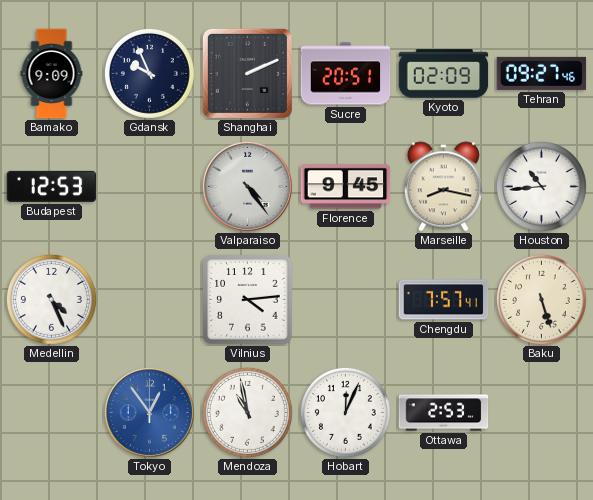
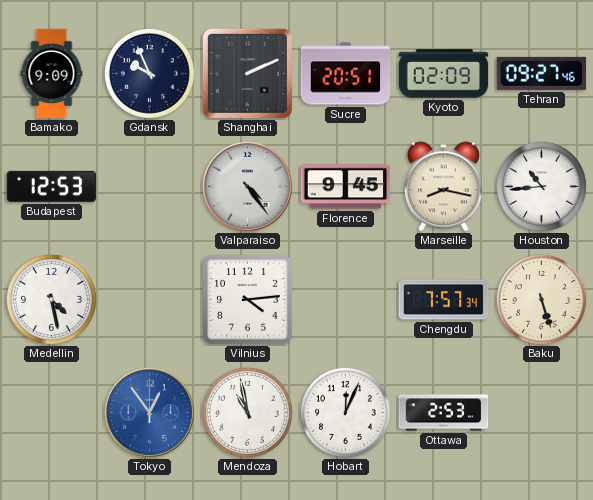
Medellin: 4:26 -> 4:28 (51, 299)
Chengdu: 7:57:41 -> 7:57:34 (444, 300)
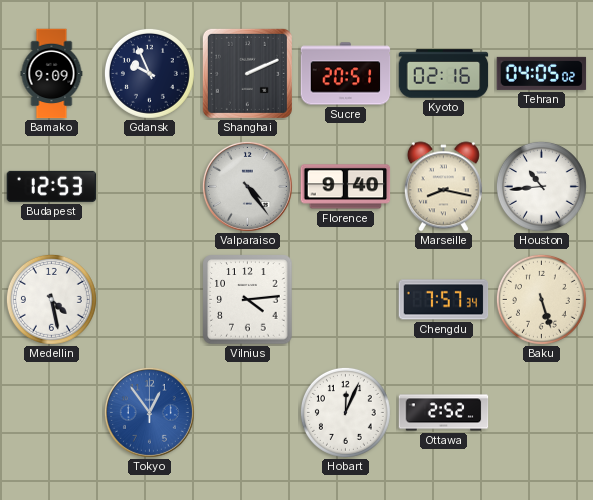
Kyoto: 02:09 -> 02:16 (444, 74)
Tehran: 09:27 -> 04:05 (542, 73)
Florence: 9:45 -> 9:40 (346, 187)
Mendoza: 10:58 -> none (247, 412)
Ottawa: 2:53 -> 2:52 (444, 413)
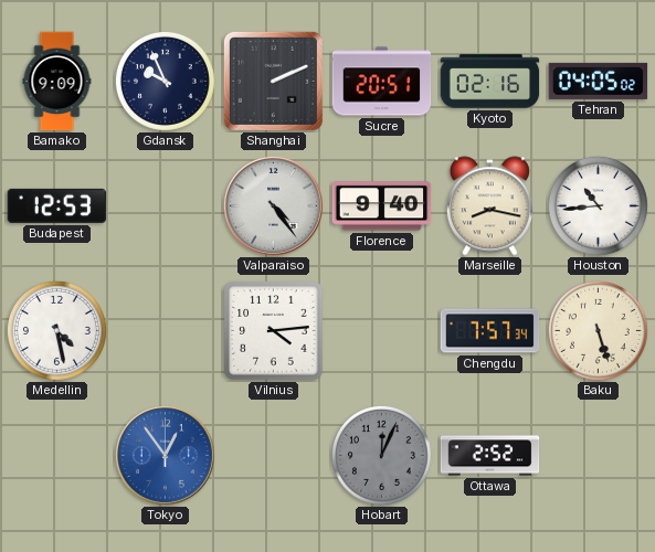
Hobart dial: white -> grey (381, 455)
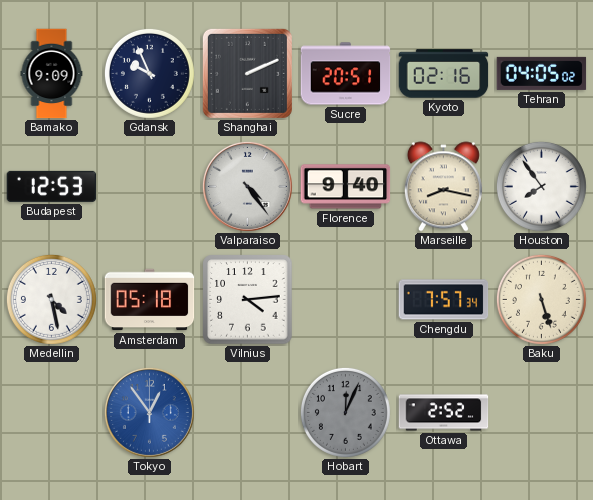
Houston: 10:44 -> 7:54 (541, 186)
Amsterdam: none -> 05:18 (150, 300)
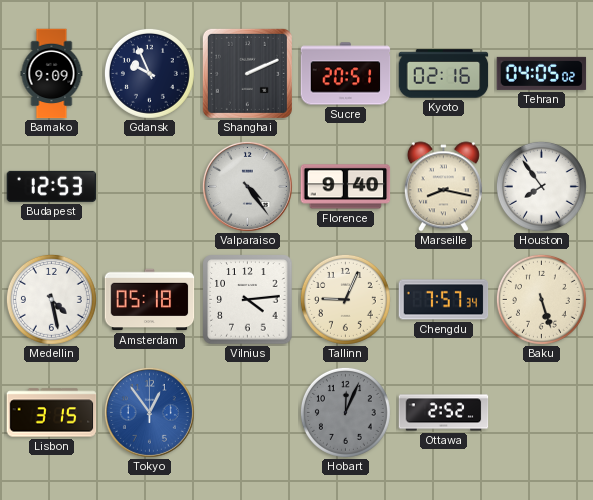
Tallinn: none -> 9:04 (345, 299)
Lisbon: none -> 3:15 (52, 413)
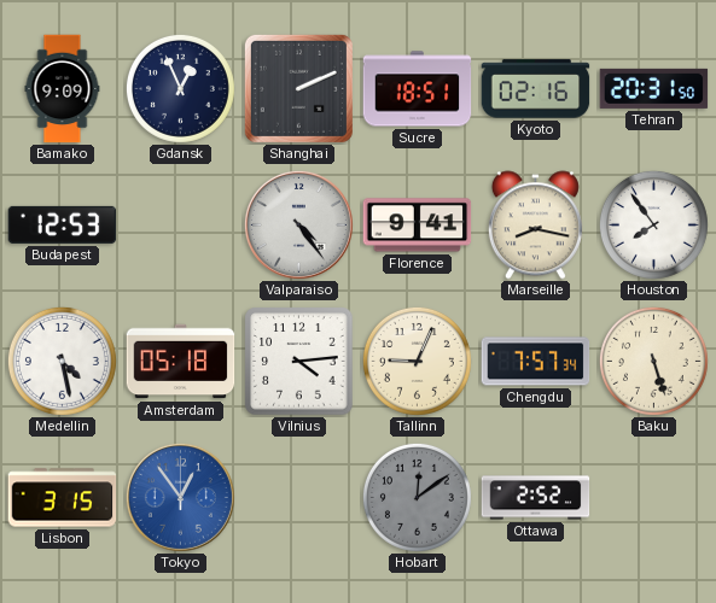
Gdansk: 9:56 -> 12:56 (180, 88)
Sucre: 20:51 -> 18:51 (418, 89)
Tehran: 04:05 -> 20:31 (654, 88)
Florence: 9:40 -> 9:41 (418, 226)
Hobart: 12:04 -> 12:09 (417, 497)
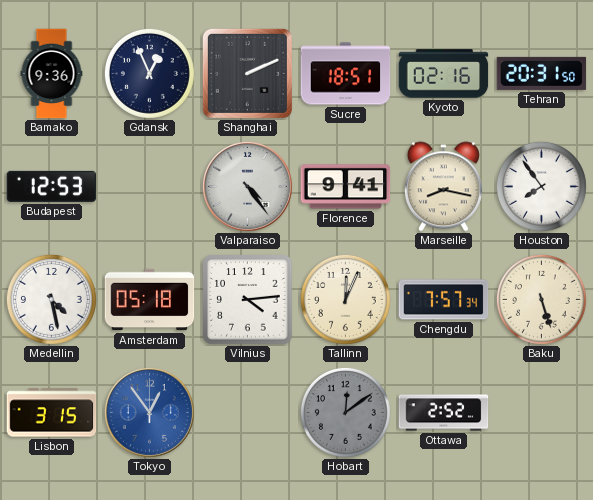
Bamako: 9:09 -> 9:36 (52, 74)
Tallinn: 9:04 -> 12:04 (345, 299)
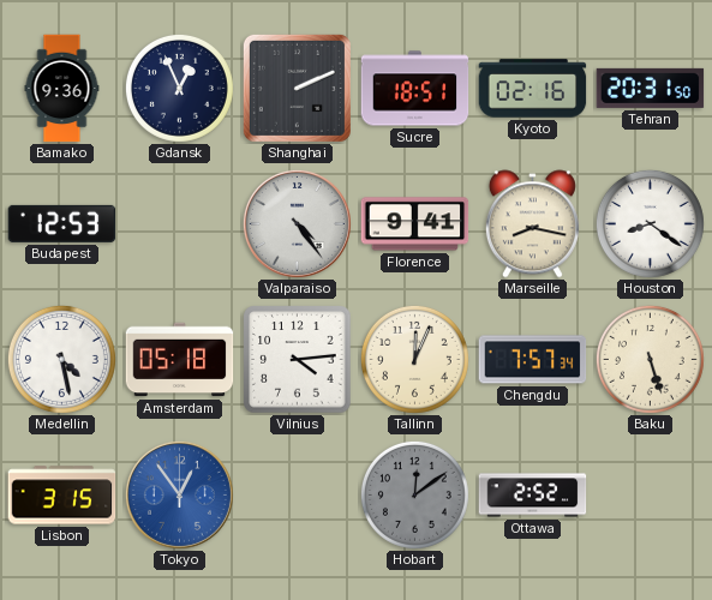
Houston: 7:54 -> 8:21 (650, 223)
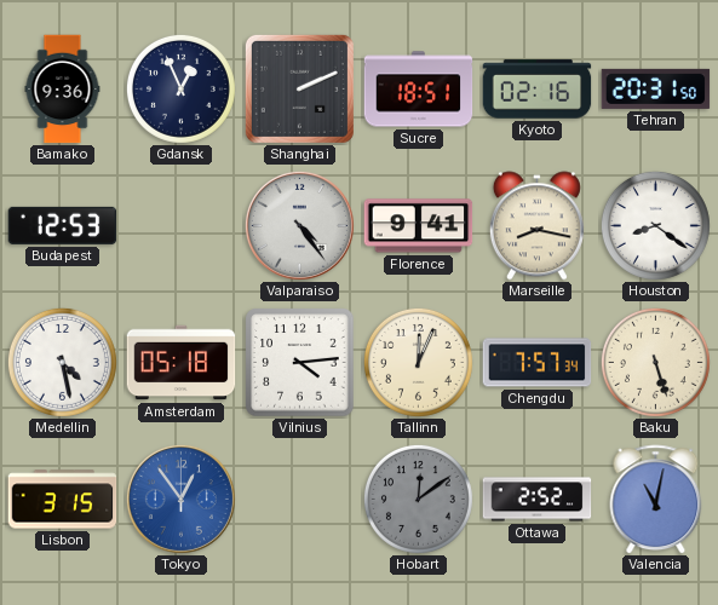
Valencia: none -> 11:02 (656, 500)
